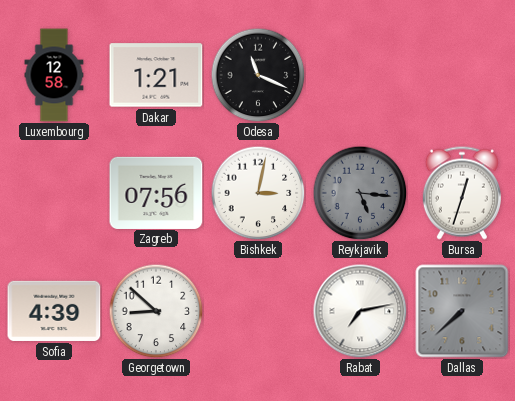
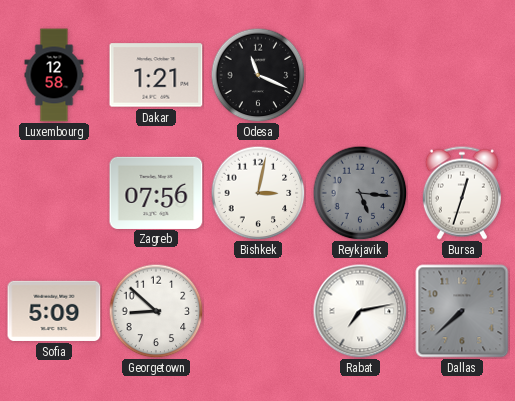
Sofia: 4:39 -> 5:09 (54, 311)
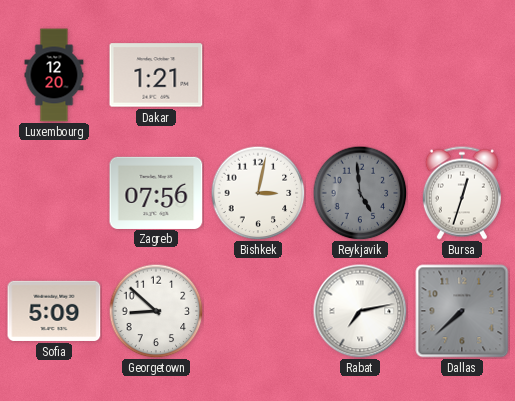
Luxembourg: 12:58 -> 12:20 (54, 75)
Odesa: 11:19 -> none (258, 75)
Reykjavik: 5:16 -> 4:59 (360, 193)
